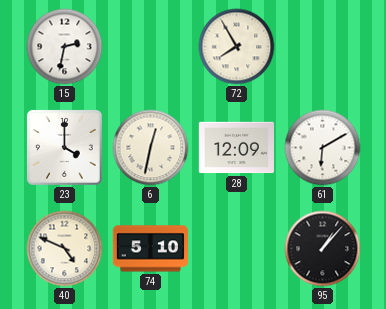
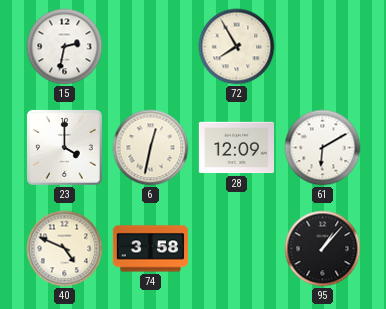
74: 5:10 -> 3:58 (150, 249)
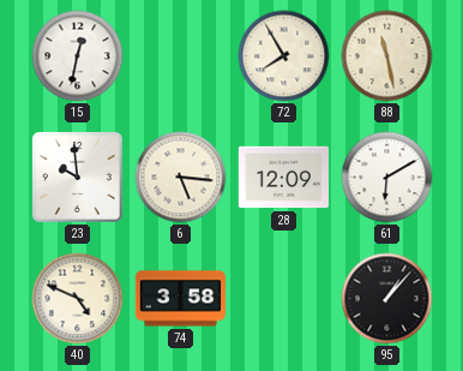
15: 2:32 -> 12:32 (78, 56)
88: none -> 11:28 (387, 56)
23: 4:00 -> 9:59 (77, 176)
6: 12:32 -> 5:16 (181, 178)
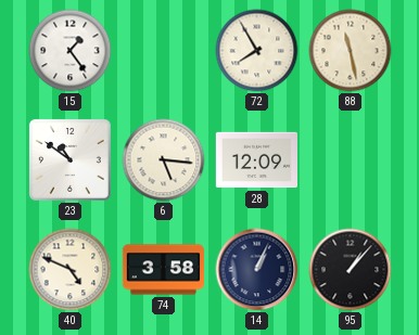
15: 12:32 -> 1:24 (71, 51)
23: 9:59 -> 10:51 (69, 159)
61: 6:10 -> none (387, 178)
14: none -> 1:04 (257, 270)
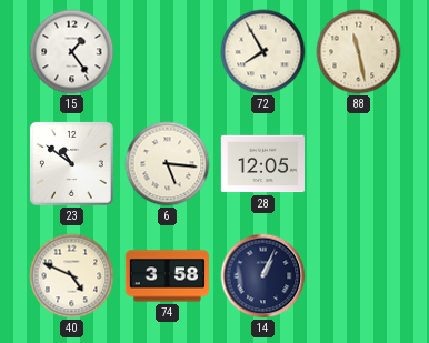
28: 12:09 -> 12:05 (262, 164)
95: 1:07 -> none (351, 270)
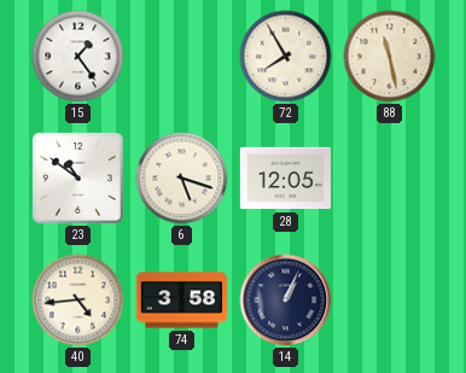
6: 5:16 -> 5:18 (182, 179)
40: 4:49 -> 4:44 (78, 301)
